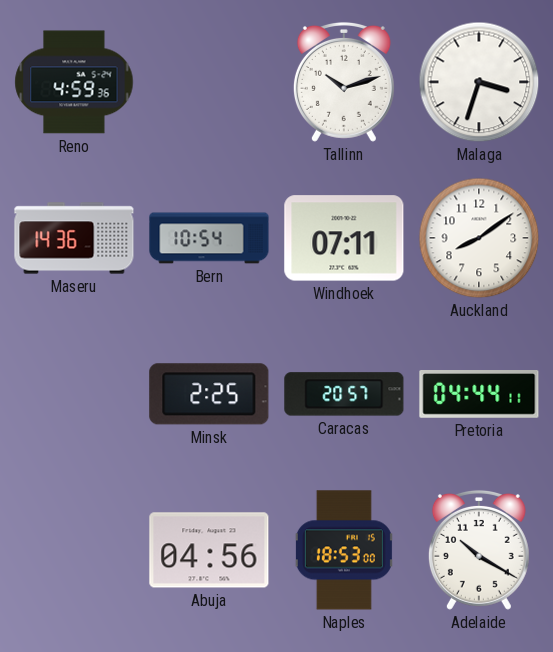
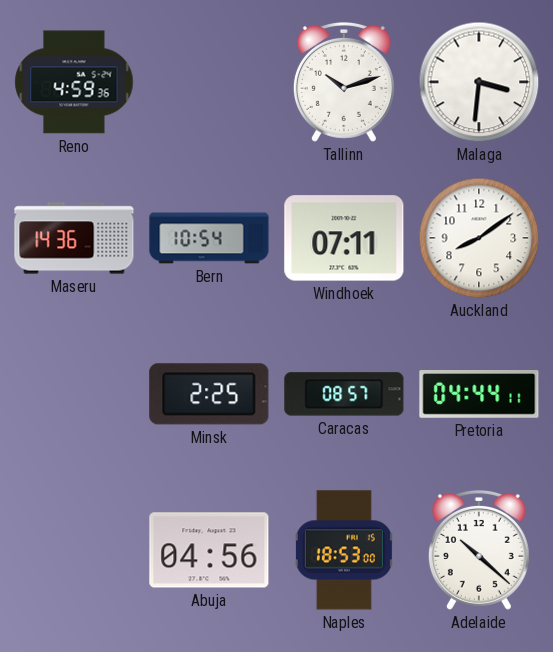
Malaga: 3:33 -> 3:31 (479, 82)
Caracas: 20:57 -> 08:57 (344, 394)
Adelaide: 10:20 -> 10:22 (479, 550)
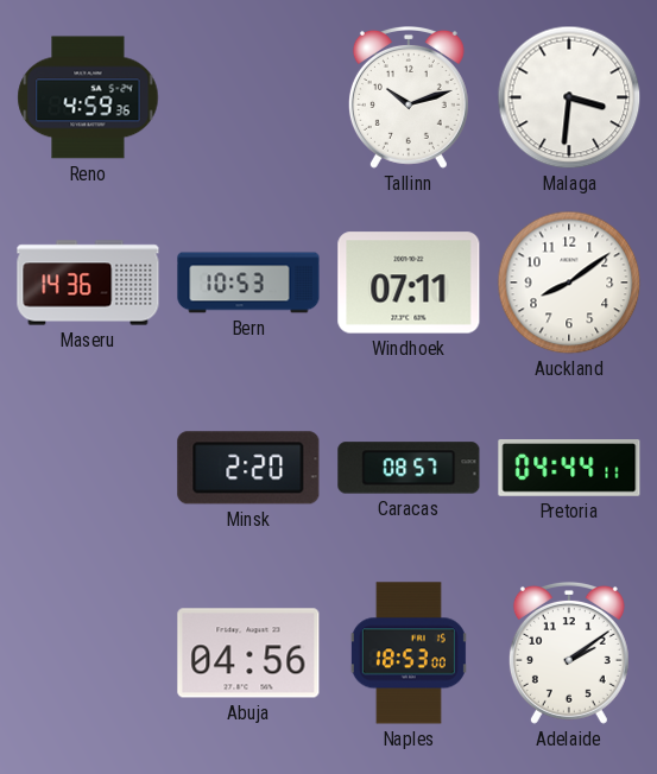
Bern: 10:54 -> 10:53 (248, 283)
Minsk: 2:25 -> 2:20 (248, 468)
Adelaide: 10:22 -> 2:09 (569, 653)
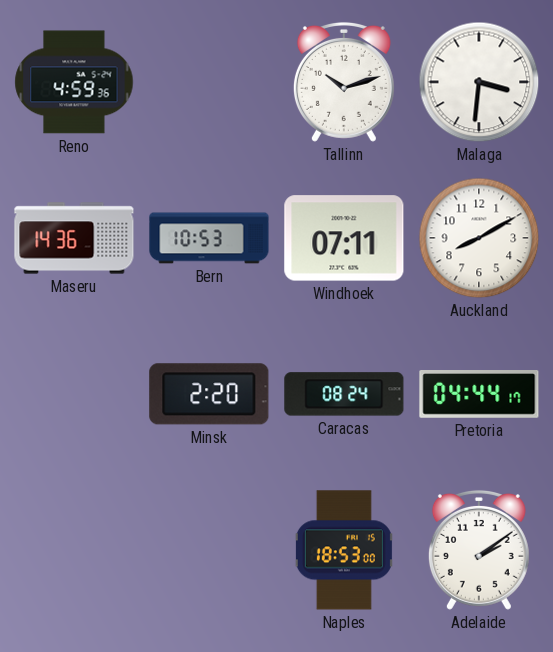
Auckland: 8:09 -> 8:10 (479, 238)
Caracas: 08:57 -> 08:24 (344, 394)
Pretoria: 04:44:11 -> 04:44:17 (479, 395)
Abuja: 04:56 -> none (248, 653)
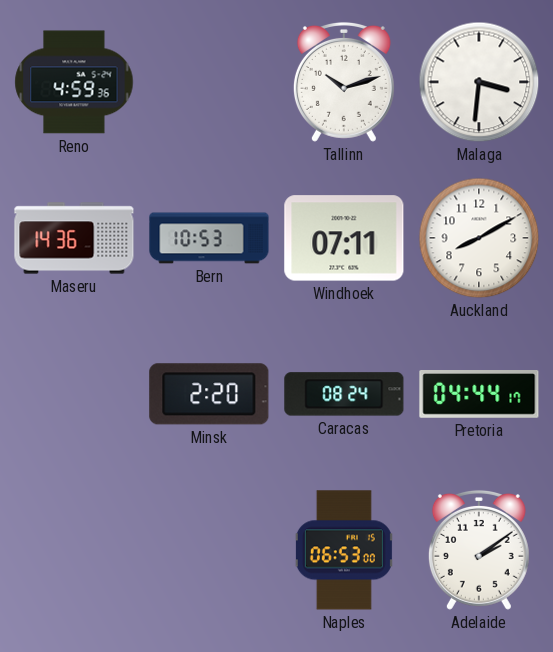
Naples: 18:53 -> 06:53 (344, 550)
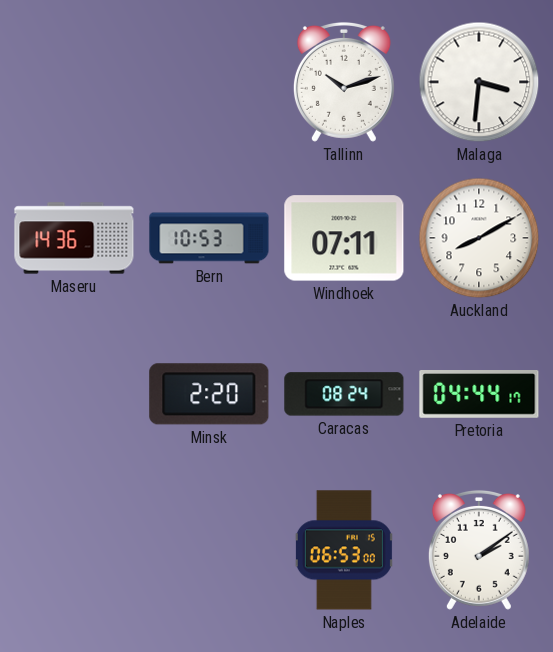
Reno: 4:59 -> none (74, 82)
